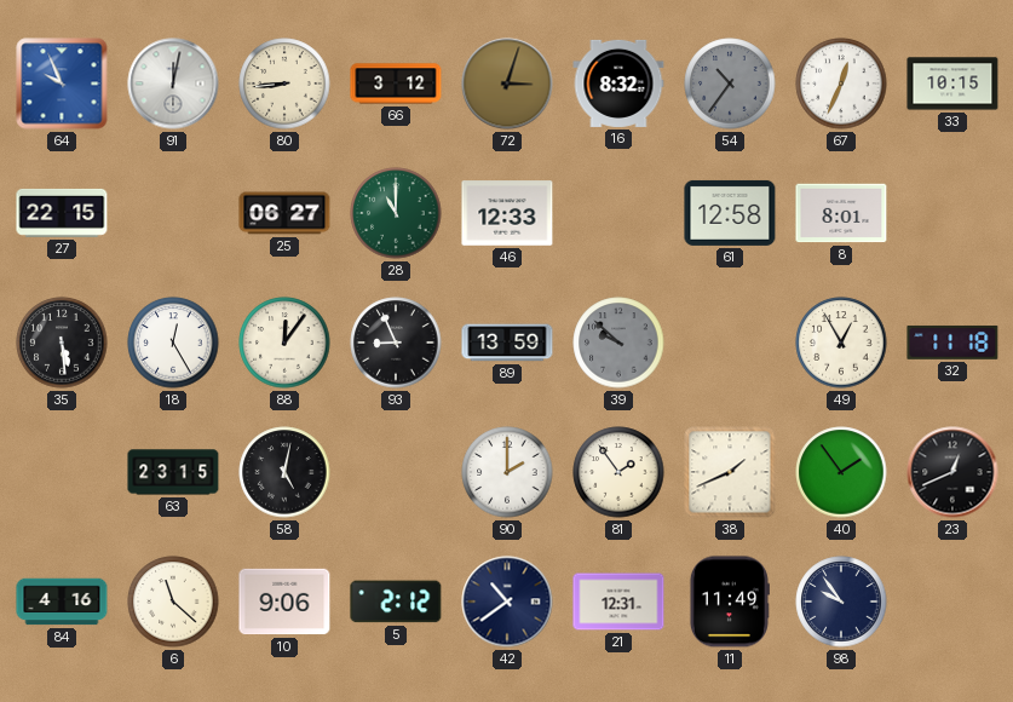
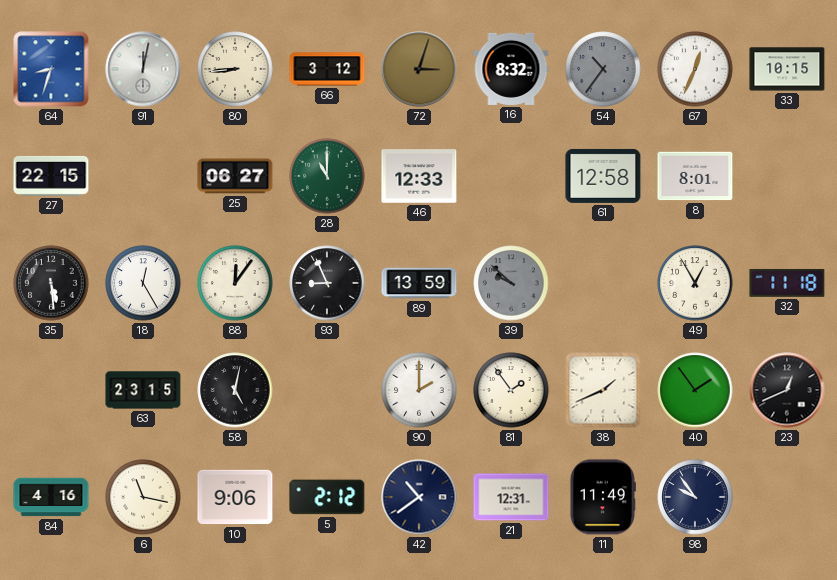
64: 9:56 -> 8:33 (51, 69)
6: 11:22 -> 11:17 (143, 497)
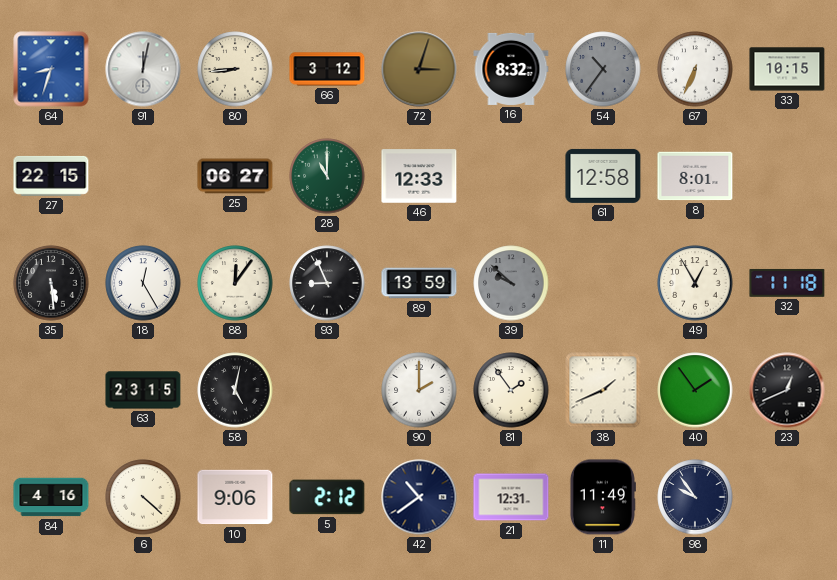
67: 12:34 -> 6:34 (695, 69)
6: 11:17 -> 4:22 (143, 497)
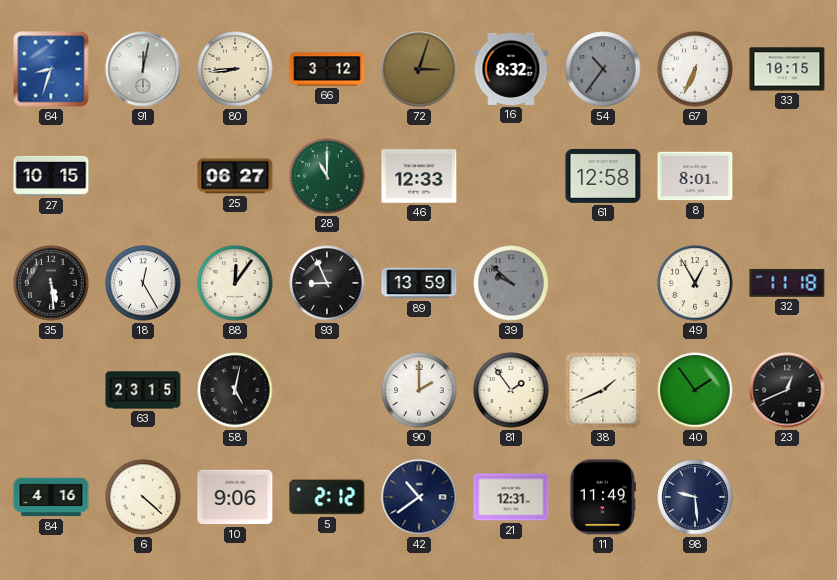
27: 22:15 -> 10:15 (51, 176)
98: 9:54 -> 9:29 (695, 497)
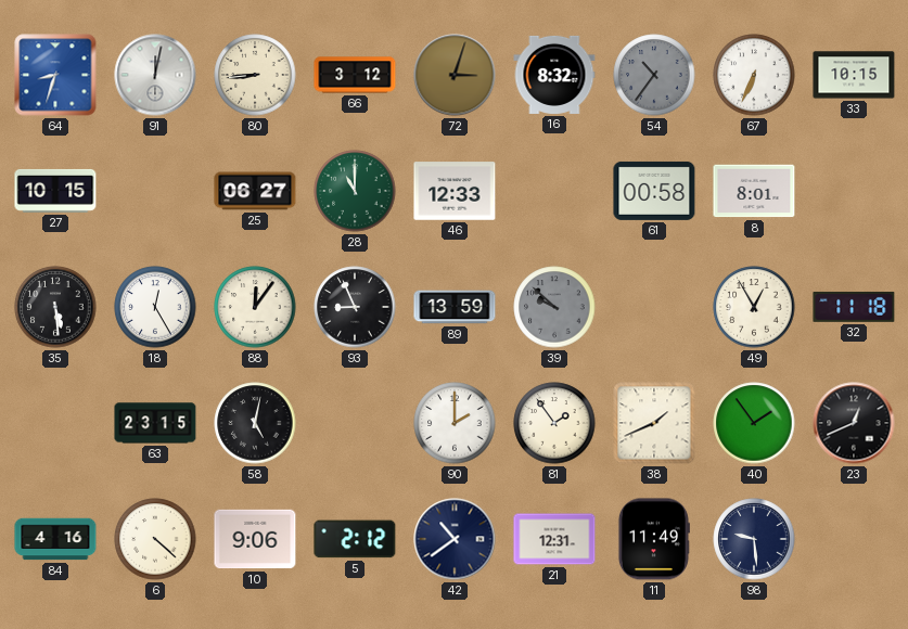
61: 12:58 -> 00:58 (654, 191)
